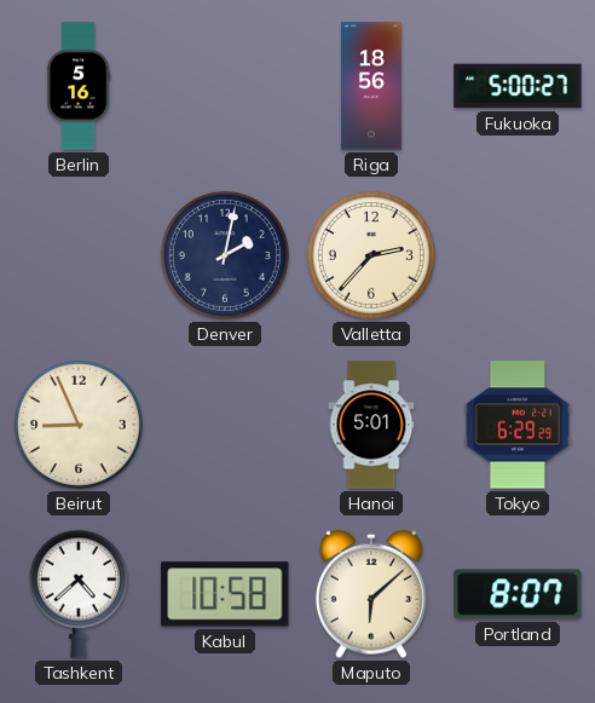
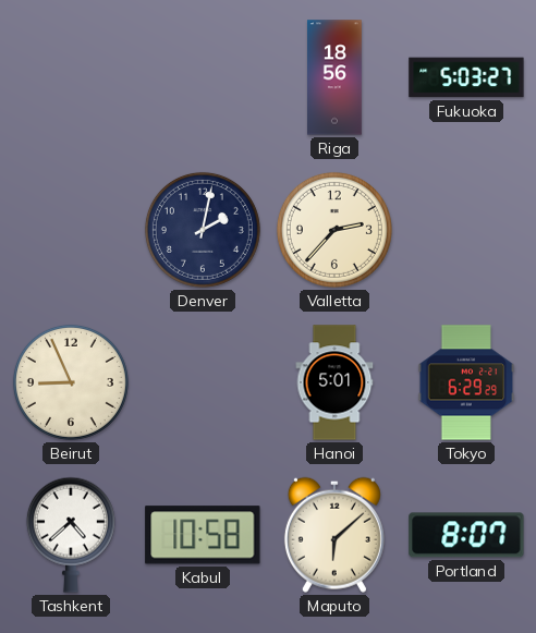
Berlin: 5:16 -> none (79, 86)
Fukuoka: 5:00 -> 5:03 (466, 77)
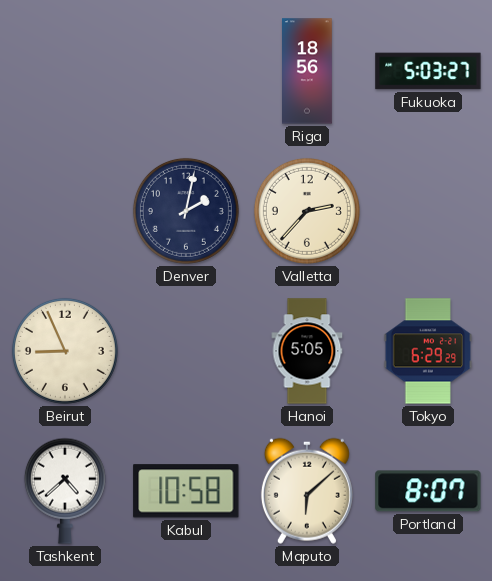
Hanoi: 5:01 -> 5:05 (307, 351)
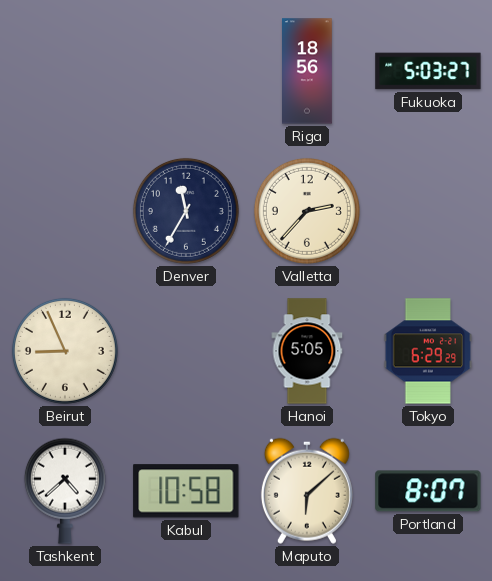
Denver: 2:02 -> 11:35 (186, 211)
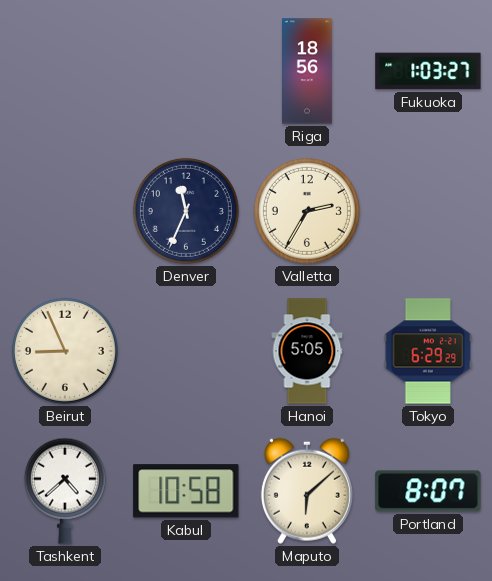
Fukuoka: 5:03 -> 1:03 (428, 71)
Denver: 11:35 -> 11:34 (186, 211)
Valletta: 2:37 -> 2:35 (307, 211)
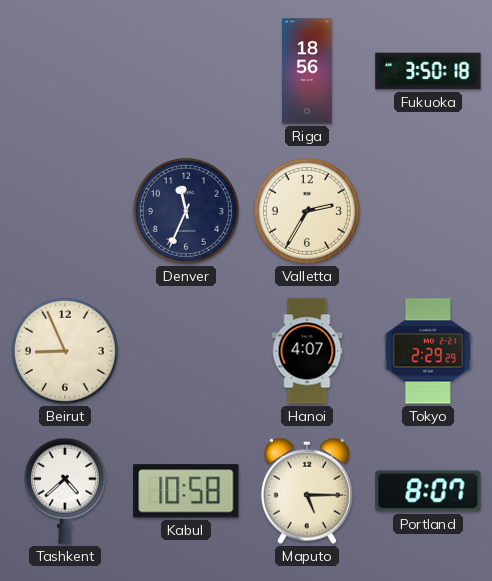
Fukuoka: 1:03 -> 3:50 (428, 71)
Hanoi: 5:05 -> 4:07 (307, 351)
Tokyo: 6:29 -> 2:29 (428, 351)
Maputo: 6:08 -> 5:15 (307, 491)
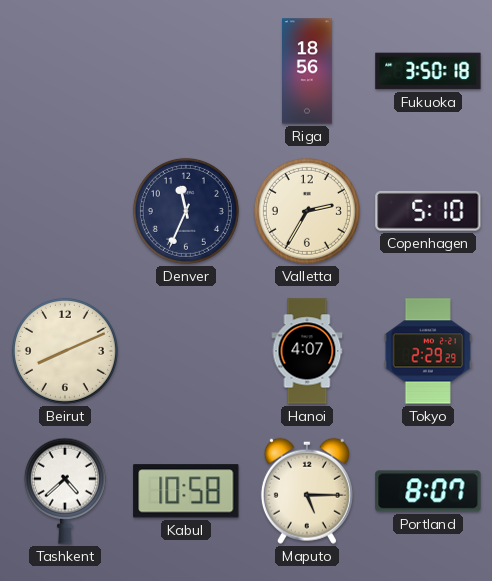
Copenhagen: none -> 5:10 (428, 211)
Beirut: 8:56 -> 8:11 (65, 351)
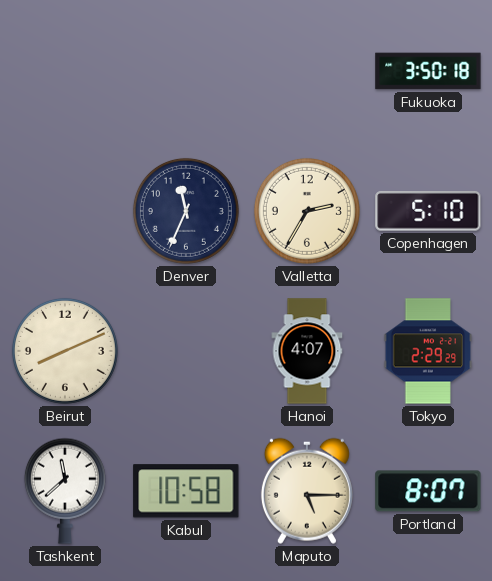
Riga: 18:56 -> none (308, 71)
Tashkent: 4:38 -> 11:38 (65, 491)
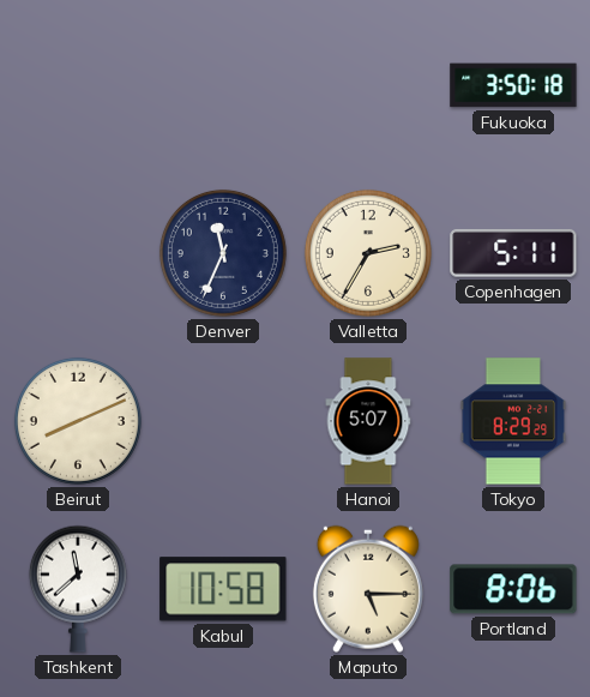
Copenhagen: 5:10 -> 5:11 (513, 253)
Hanoi: 4:07 -> 5:07 (368, 421)
Tokyo: 2:29 -> 8:29 (513, 421)
Portland: 8:07 -> 8:06 (513, 589)
